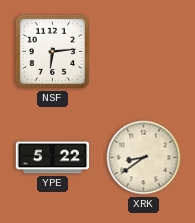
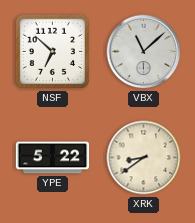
NSF: 6:14 -> 6:52 (52, 51)
VBX: none -> 11:08 (144, 52)
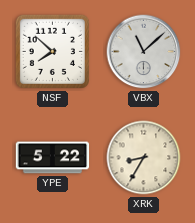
NSF: 6:52 -> 7:52 (52, 51)
XRK: 8:39 -> 8:35 (144, 158)
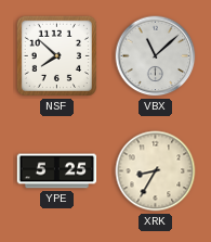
YPE: 5:22 -> 5:25 (57, 171)
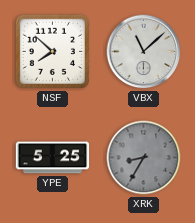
XRK dial: cream -> grey (144, 158)
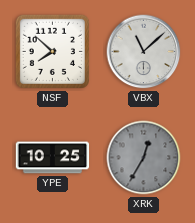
YPE: 5:25 -> 10:25 (53, 158)
XRK: 8:35 -> 12:35 (144, 158)
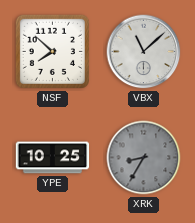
XRK: 12:35 -> 8:35 (144, 158)
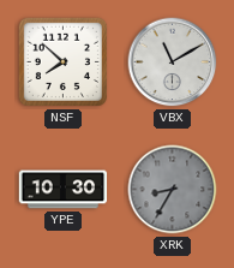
VBX: 11:08 -> 11:10 (173, 62)
YPE: 10:25 -> 10:30 (64, 190)
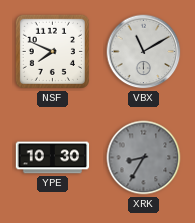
NSF: 7:52 -> 7:49 (52, 51)
